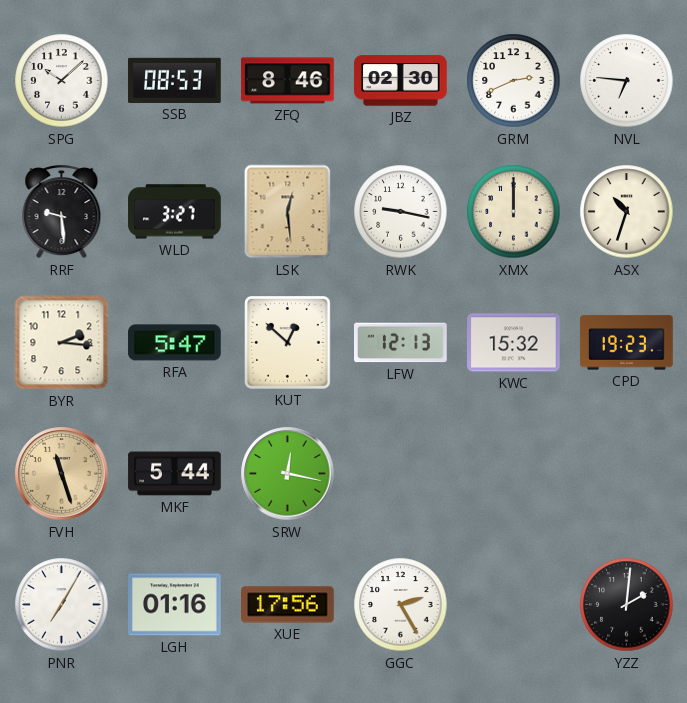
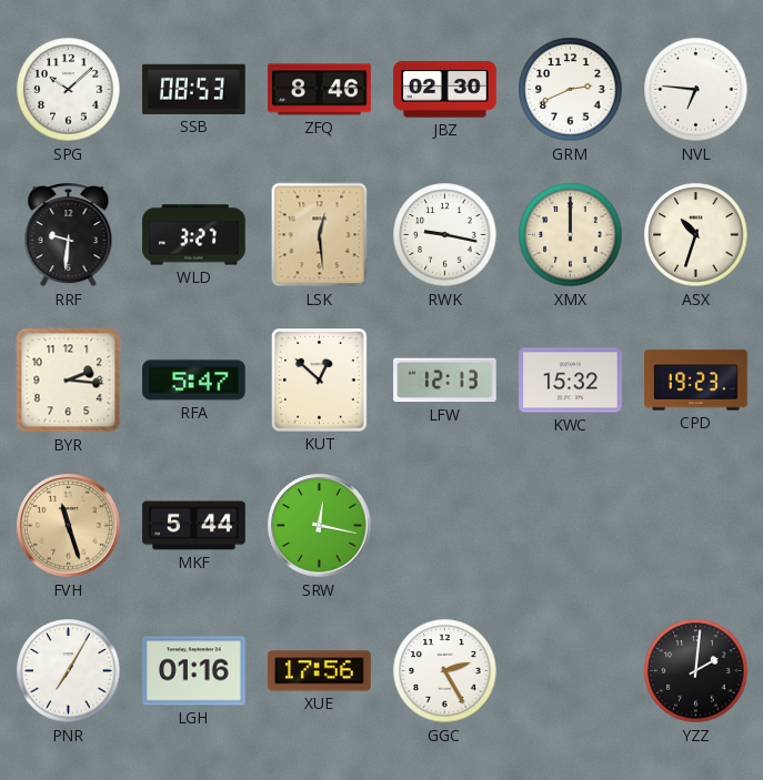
RRF: 9:29 -> 9:31 (69, 235)
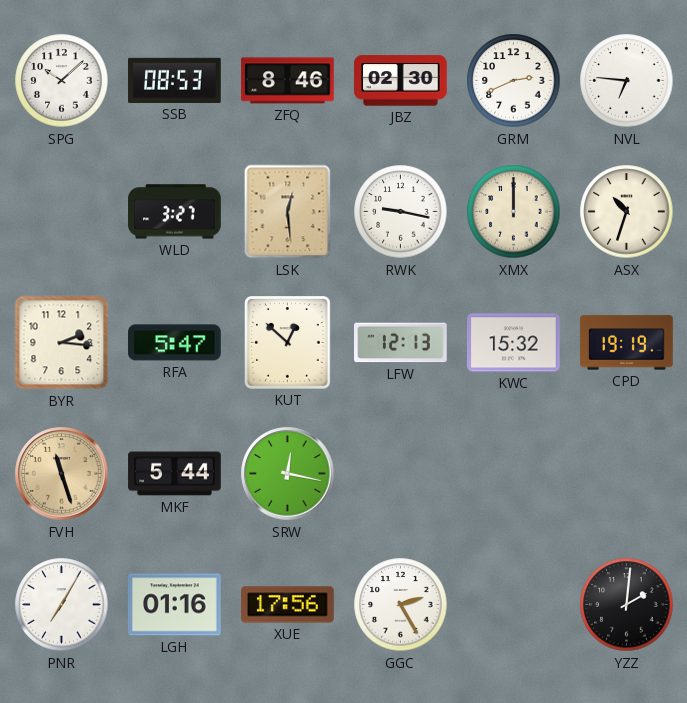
RRF: 9:31 -> none (69, 235)
CPD: 19:23 -> 19:19 (627, 343)
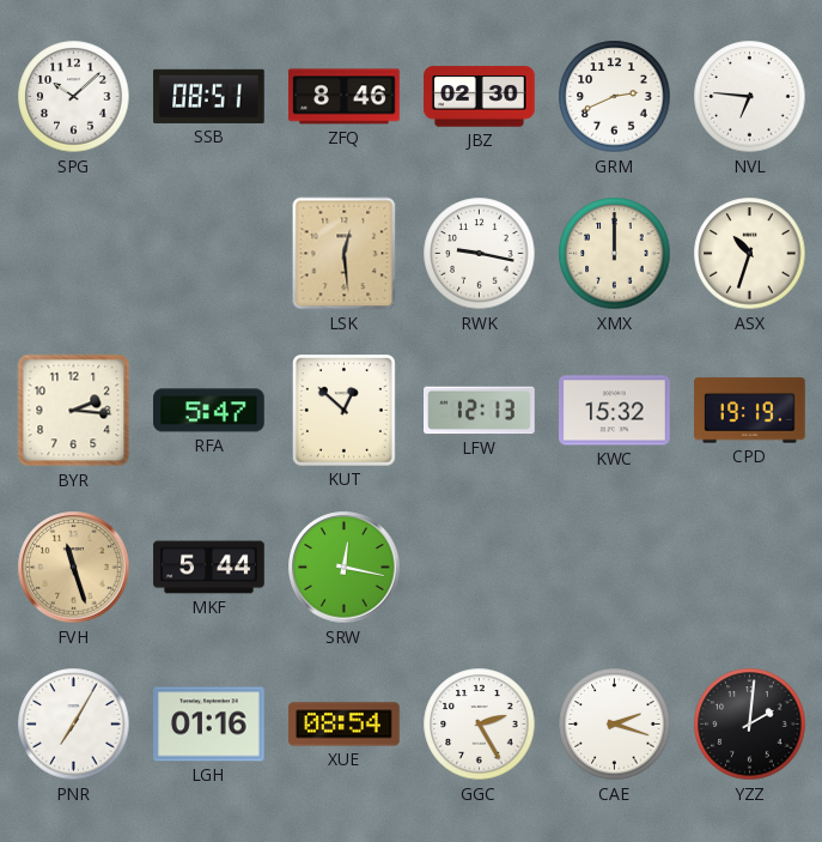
SSB: 08:53 -> 08:51 (209, 96)
WLD: 3:27 -> none (175, 212)
XUE: 17:56 -> 08:54 (345, 725)
CAE: none -> 2:18 (615, 725)
